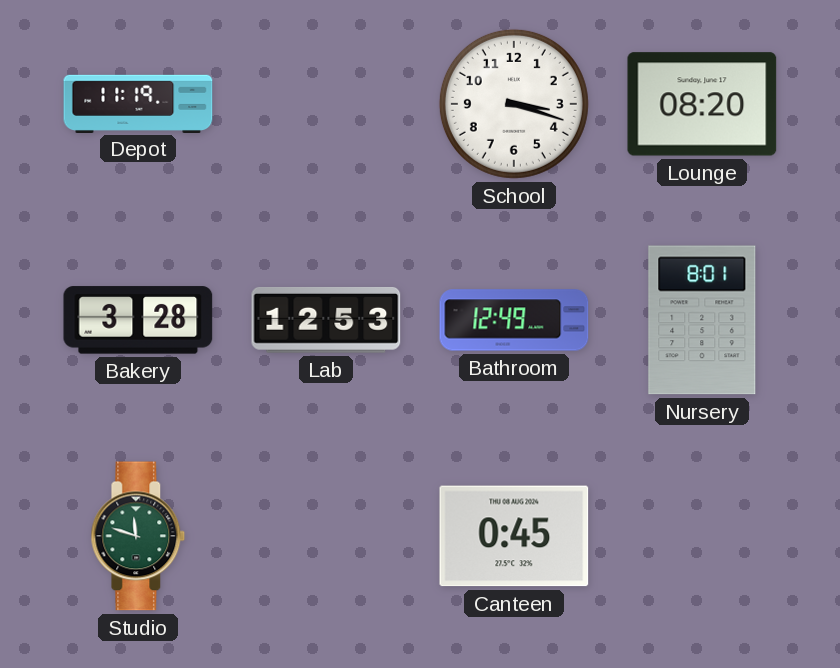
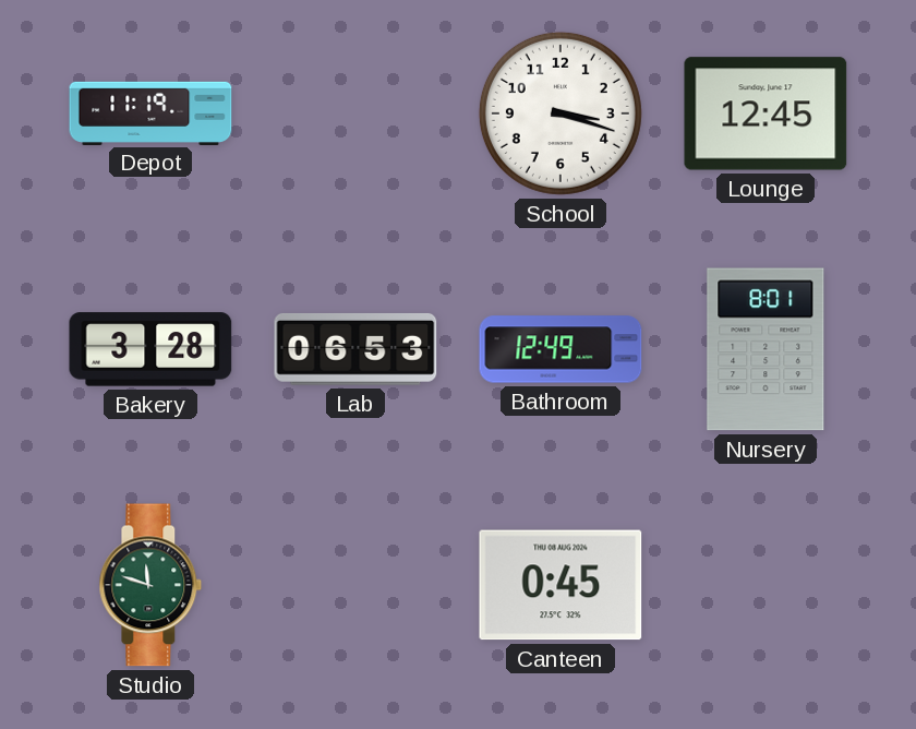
Lounge: 08:20 -> 12:45 (766, 113)
Lab: 12:53 -> 06:53 (355, 349)
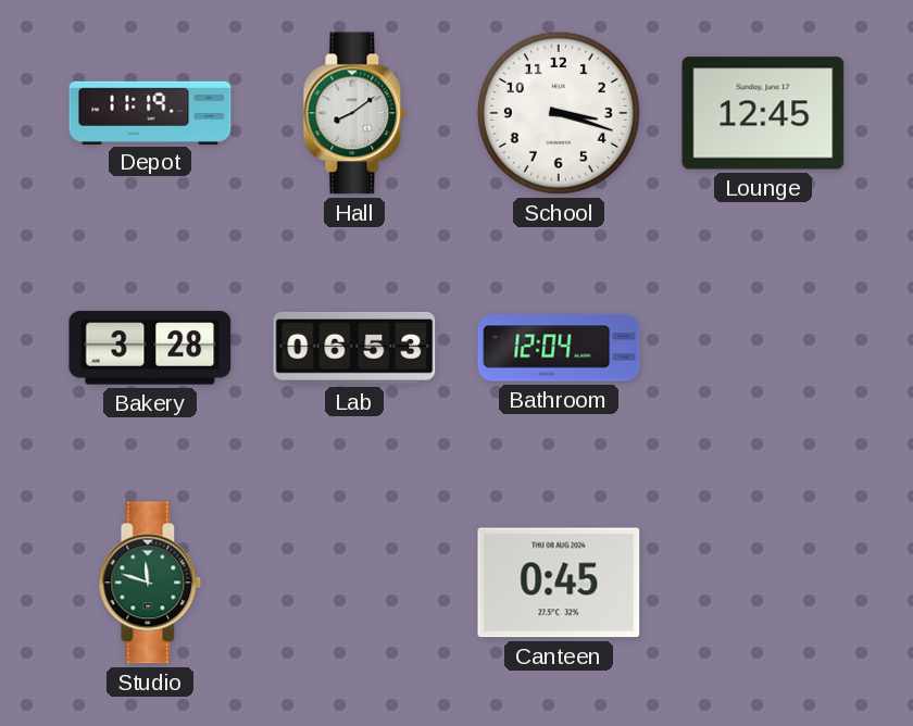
Hall: none -> 8:09 (354, 113)
Bathroom: 12:49 -> 12:04 (559, 348)
Nursery: 8:01 -> none (766, 349)
